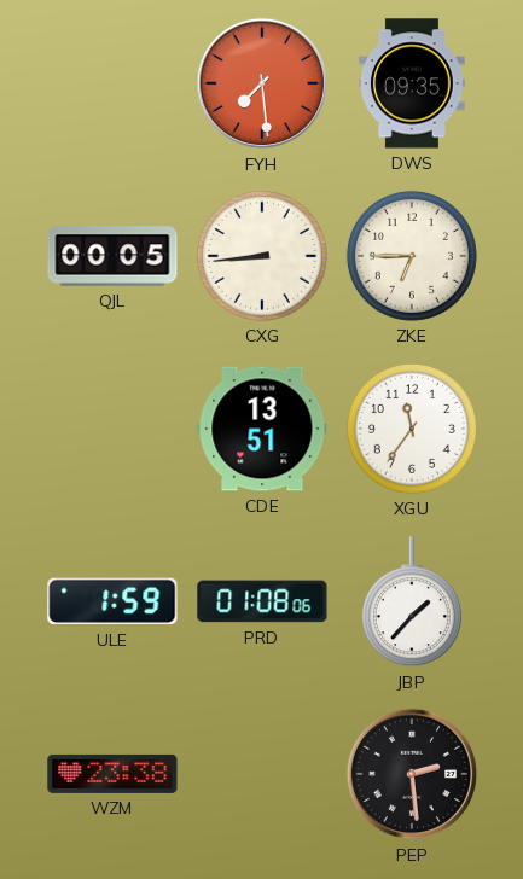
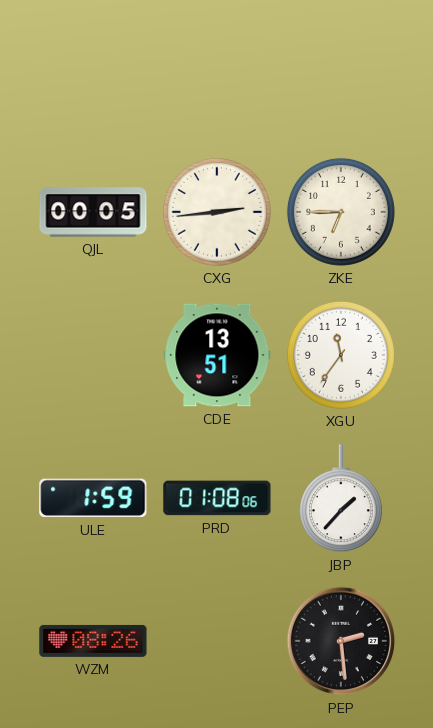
FYH: 7:29 -> none (262, 83)
DWS: 09:35 -> none (413, 83)
CXG: 8:44 -> 2:44 (217, 212)
WZM: 23:38 -> 08:26 (93, 641)
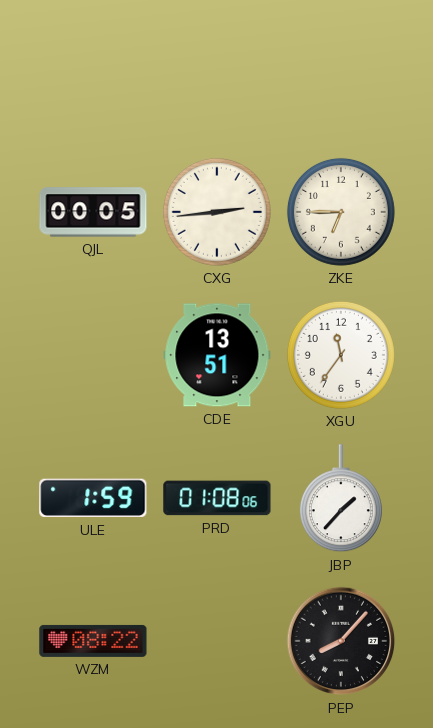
WZM: 08:26 -> 08:22 (93, 641)
PEP: 2:29 -> 8:07 (341, 641)
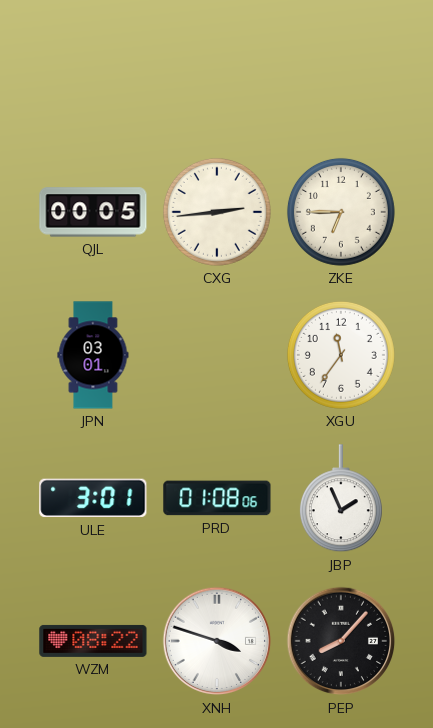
JPN: none -> 03:01 (93, 355)
CDE: 13:51 -> none (217, 355)
ULE: 1:59 -> 3:01 (93, 498)
JBP: 1:37 -> 1:56 (341, 499)
XNH: none -> 3:48 (217, 641)
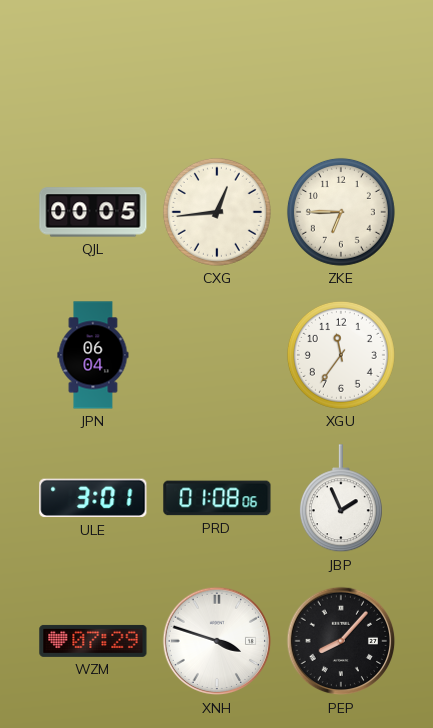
CXG: 2:44 -> 12:44 (217, 212)
JPN: 03:01 -> 06:04 (93, 355)
WZM: 08:22 -> 07:29 (93, 641)
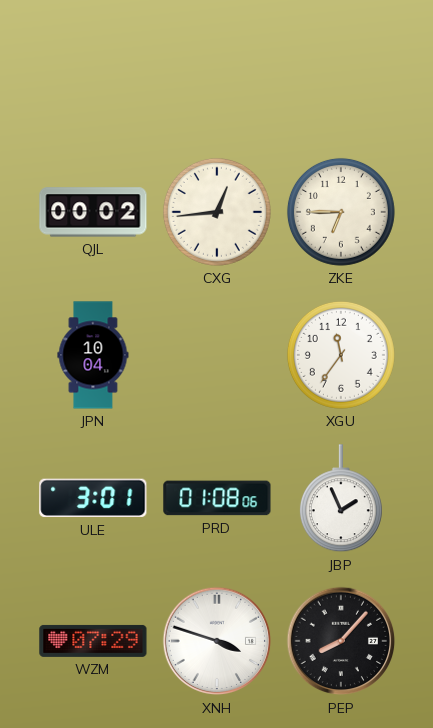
QJL: 00:05 -> 00:02 (93, 212)
JPN: 06:04 -> 10:04 (93, 355)
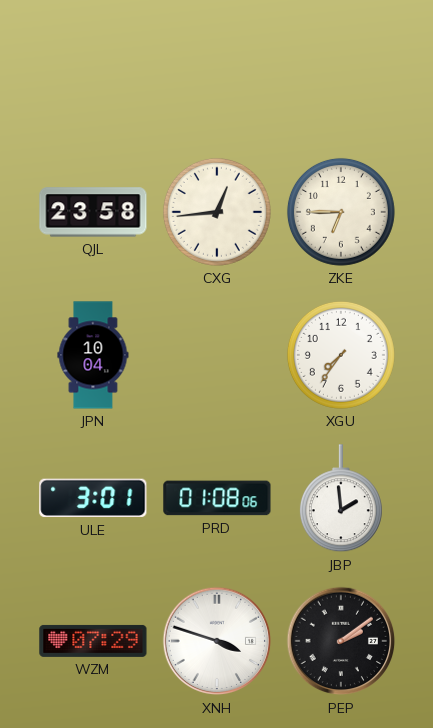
QJL: 00:02 -> 23:58 (93, 212)
XGU: 11:36 -> 7:36 (341, 355)
JBP: 1:56 -> 1:59 (341, 499)
PEP: 8:07 -> 2:09 (341, 641)
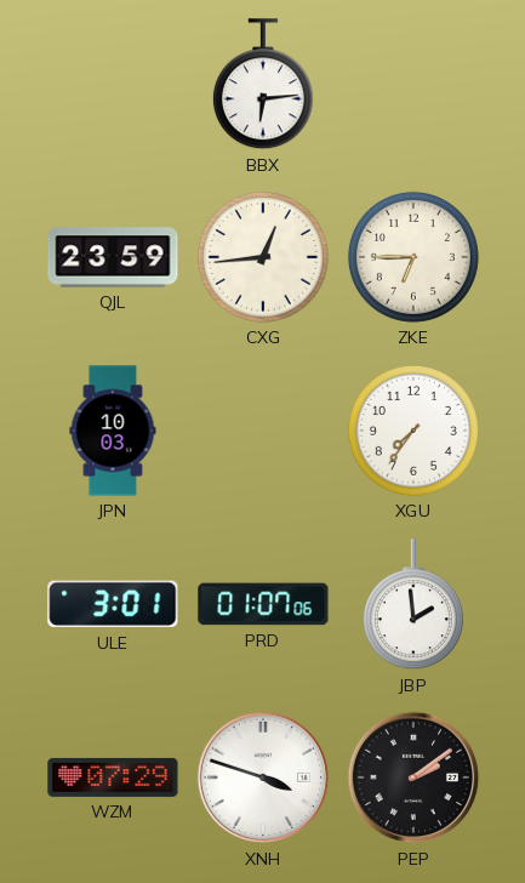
BBX: none -> 6:14 (263, 85)
QJL: 23:58 -> 23:59 (113, 257)
JPN: 10:04 -> 10:03 (113, 431)
PRD: 01:08 -> 01:07 (263, 604)
